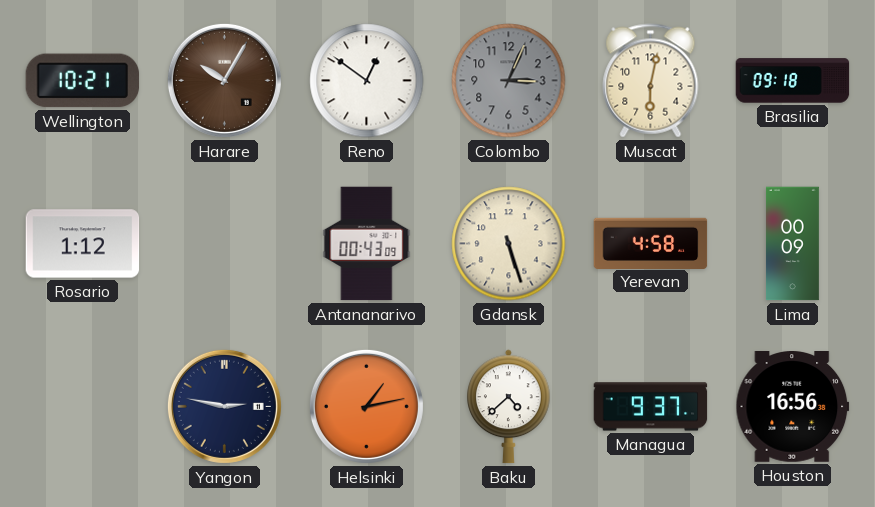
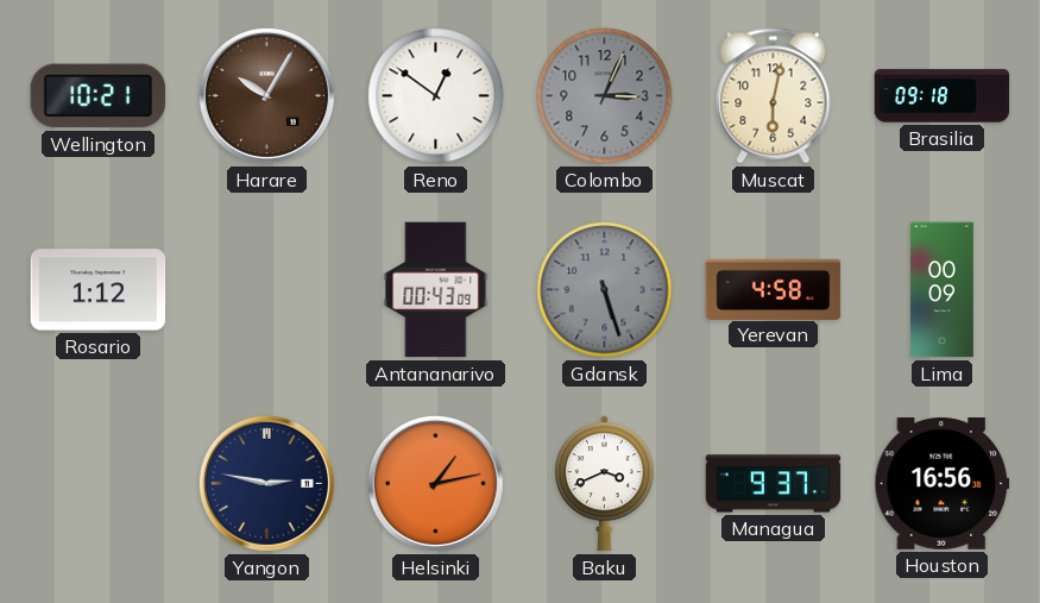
Gdansk dial: cream -> grey (605, 290)
Baku: 4:38 -> 3:41 (605, 484)
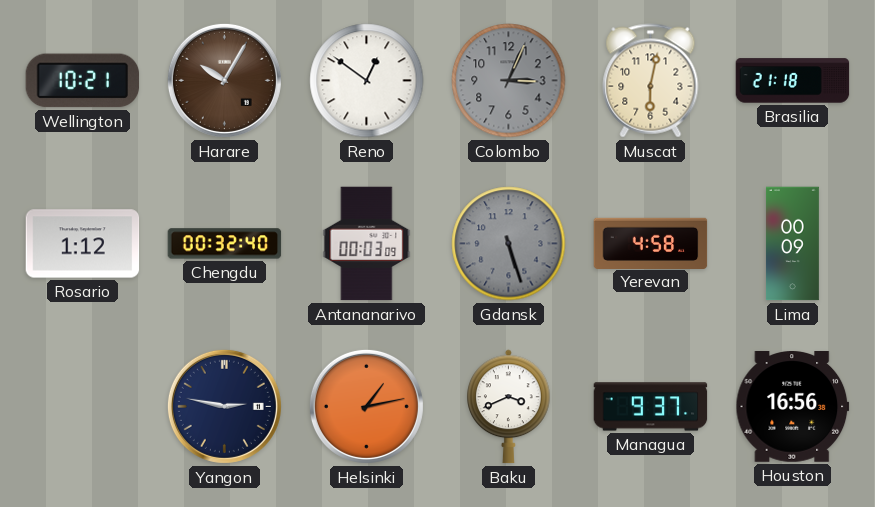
Brasilia: 09:18 -> 21:18 (793, 81)
Chengdu: none -> 00:32 (225, 244)
Antananarivo: 00:43 -> 00:03 (367, 244)
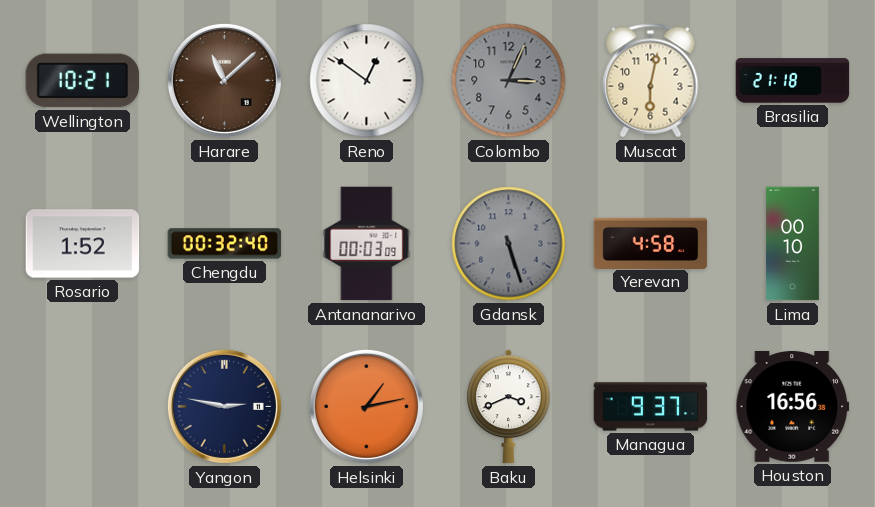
Harare: 10:05 -> 11:08 (224, 80)
Rosario: 1:12 -> 1:52 (83, 244)
Lima: 00:09 -> 00:10 (792, 244)
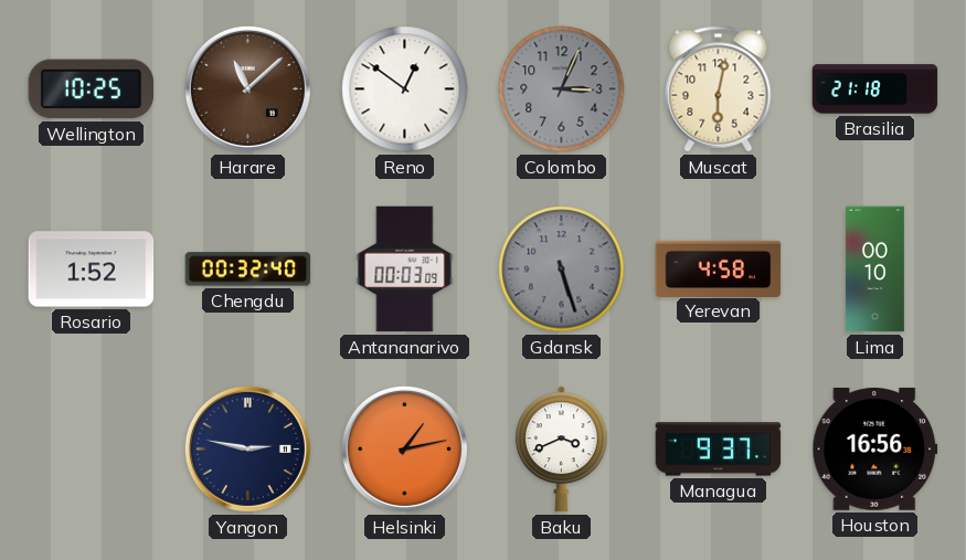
Wellington: 10:21 -> 10:25 (92, 89)
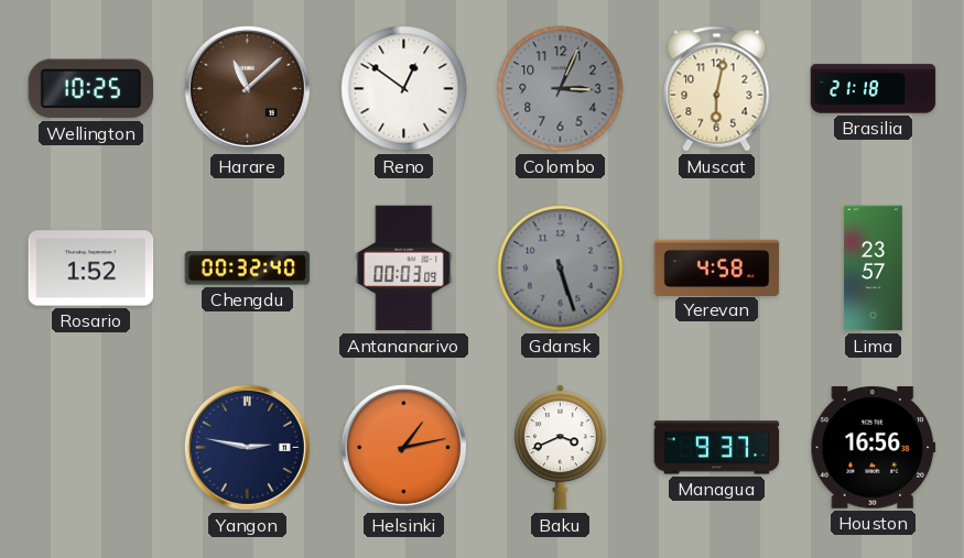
Lima: 00:10 -> 23:57 (873, 269)
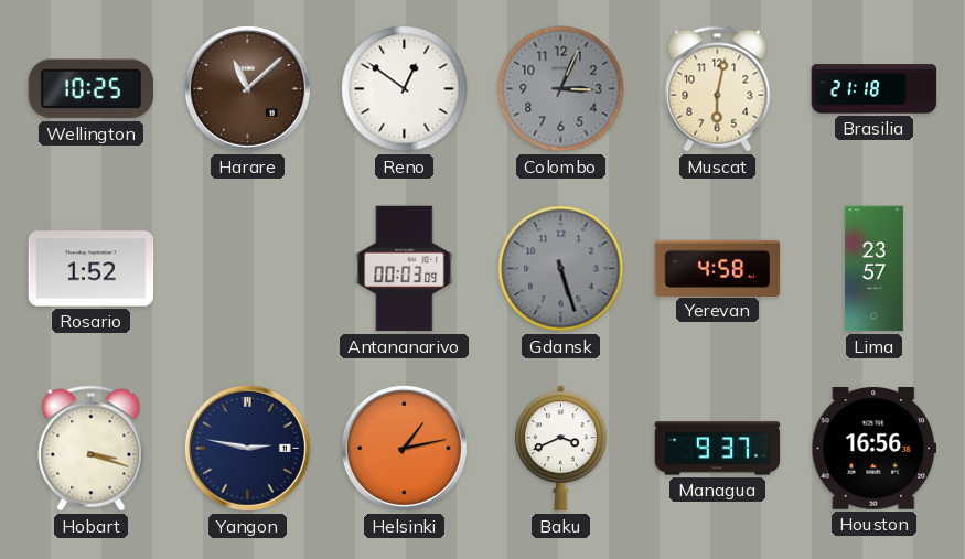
Chengdu: 00:32 -> none (248, 269)
Hobart: none -> 3:18 (92, 449)
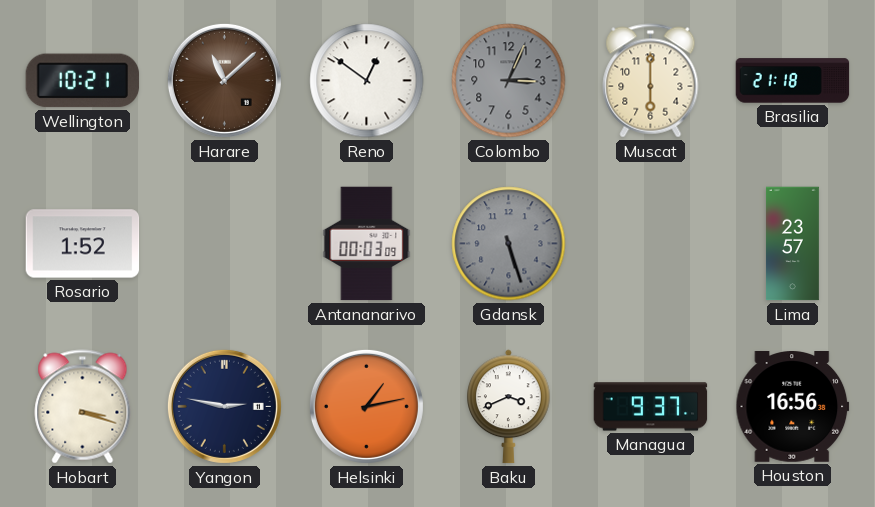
Wellington: 10:25 -> 10:21 (83, 81)
Muscat: 6:02 -> 6:00 (651, 81)
Yerevan: 4:58 -> none (718, 268)
